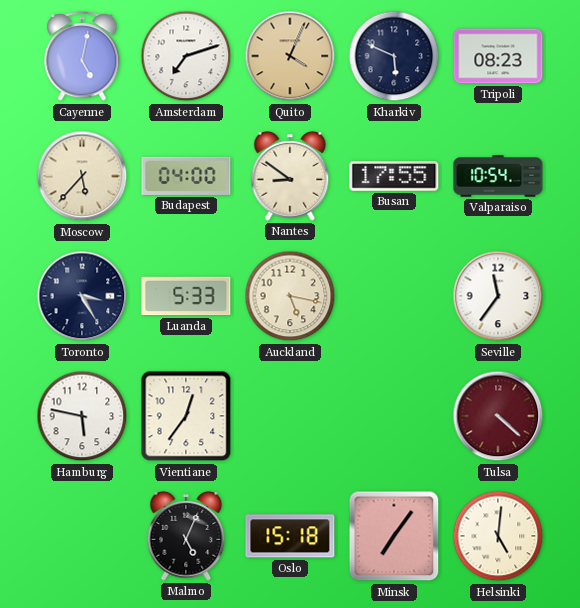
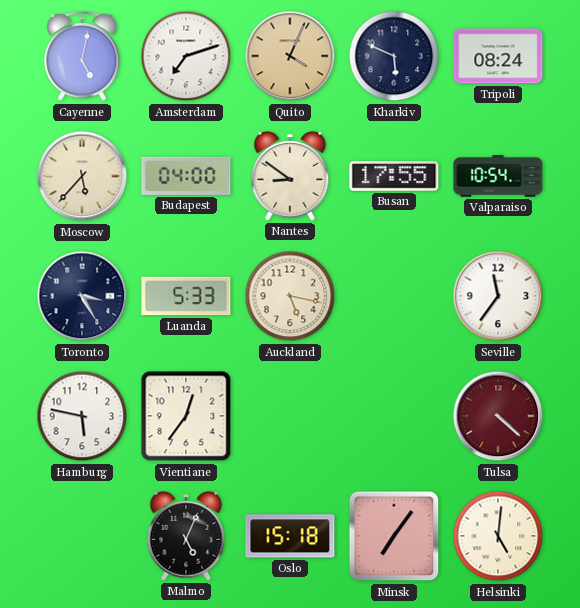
Tripoli: 08:23 -> 08:24 (498, 56)
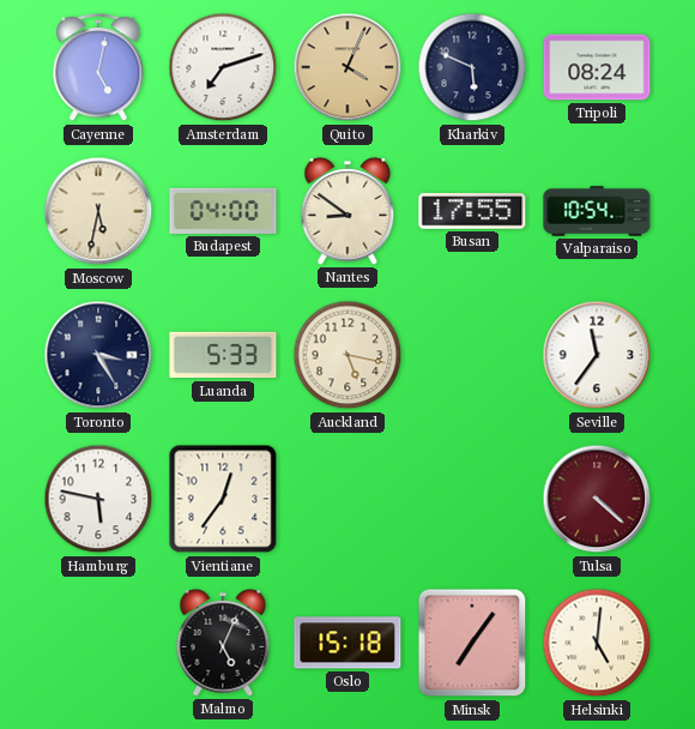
Moscow: 5:37 -> 5:32 (98, 211)
